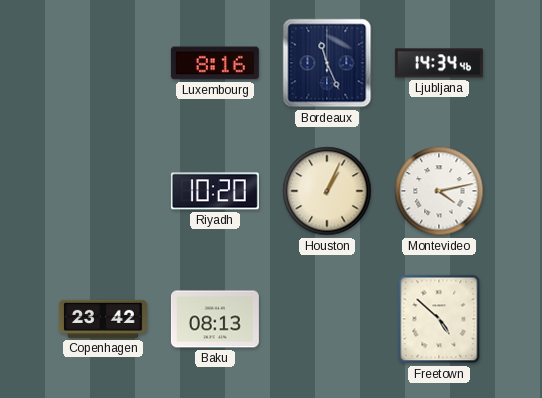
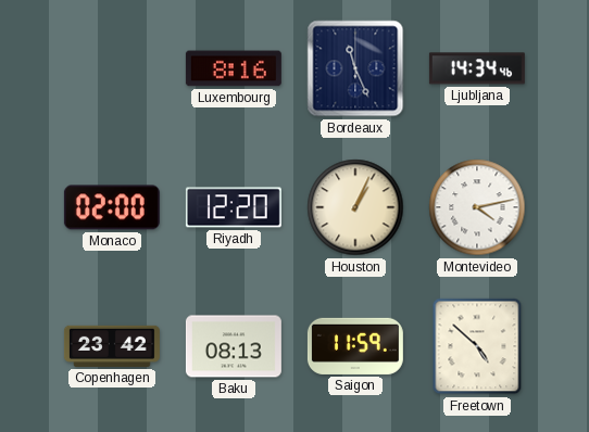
Monaco: none -> 02:00 (112, 207)
Riyadh: 10:20 -> 12:20 (234, 207)
Saigon: none -> 11:59 (355, 346)
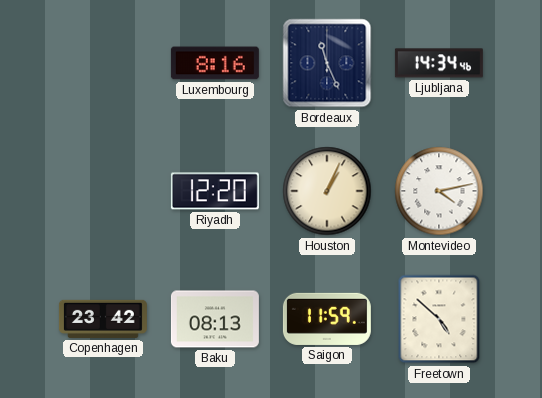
Monaco: 02:00 -> none (112, 207)
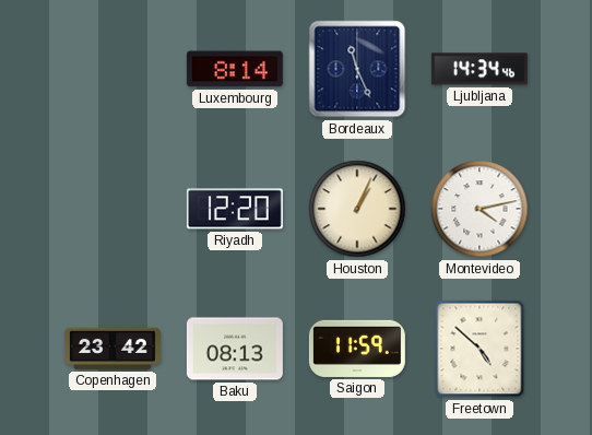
Luxembourg: 8:16 -> 8:14 (235, 69)
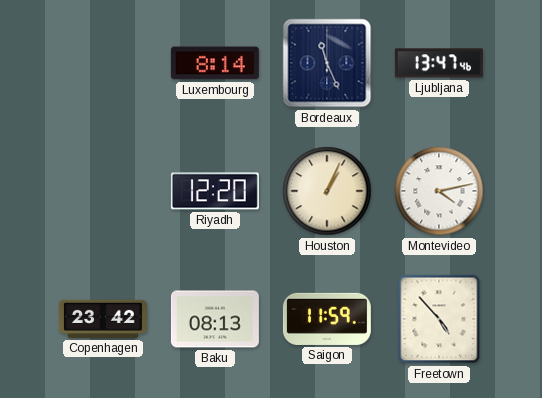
Ljubljana: 14:34 -> 13:47 (439, 63)
Freetown: 4:52 -> 4:53 (439, 319)
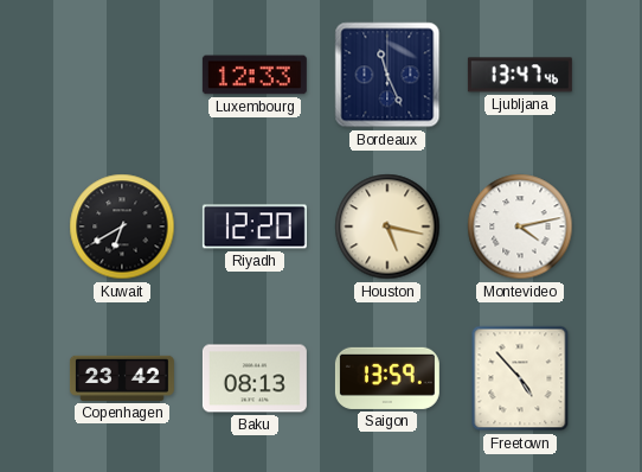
Luxembourg: 8:14 -> 12:33 (255, 75)
Kuwait: none -> 6:40 (122, 227)
Houston: 1:04 -> 5:17 (387, 227)
Saigon: 11:59 -> 13:59 (387, 378)
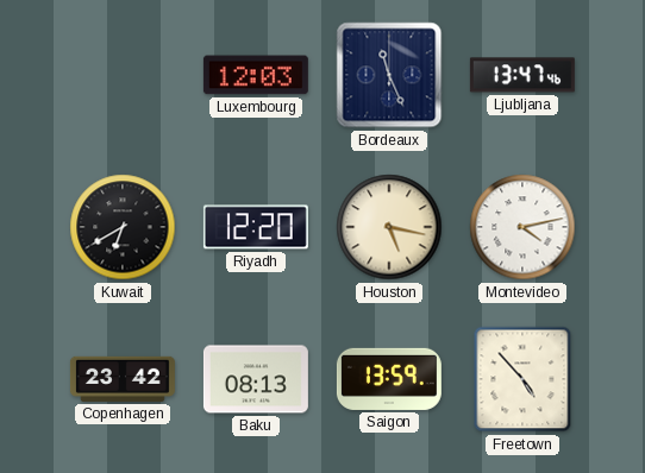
Luxembourg: 12:33 -> 12:03 (256, 75)
